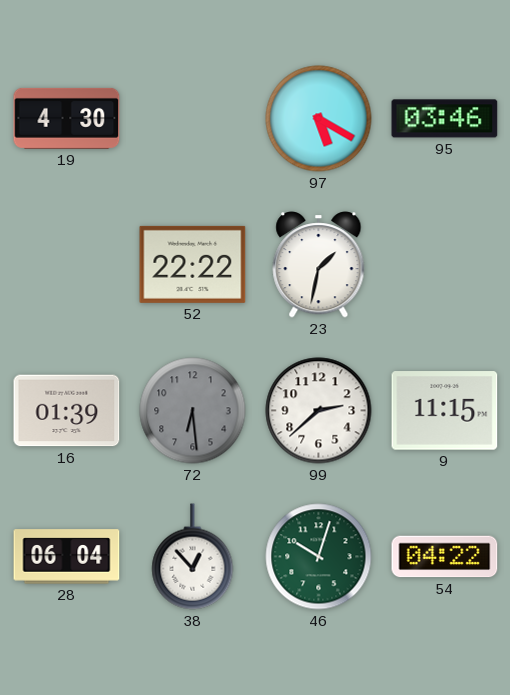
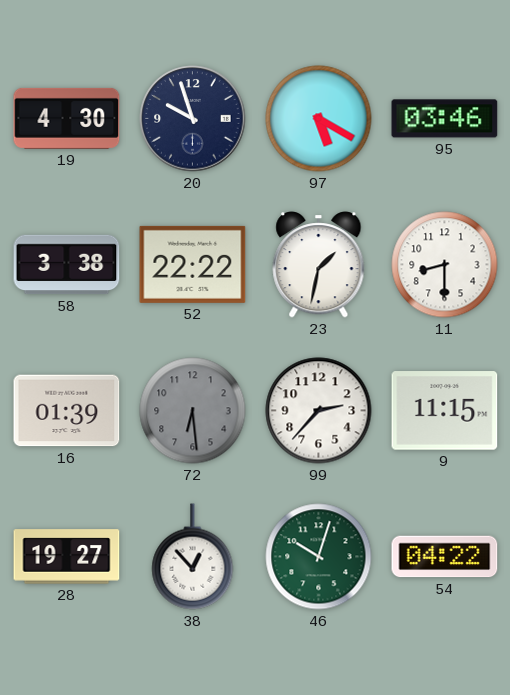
20: none -> 9:57 (193, 119)
58: none -> 3:38 (67, 265)
11: none -> 8:30 (445, 265)
99: 2:38 -> 2:37 (319, 411)
28: 06:04 -> 19:27 (67, 557)
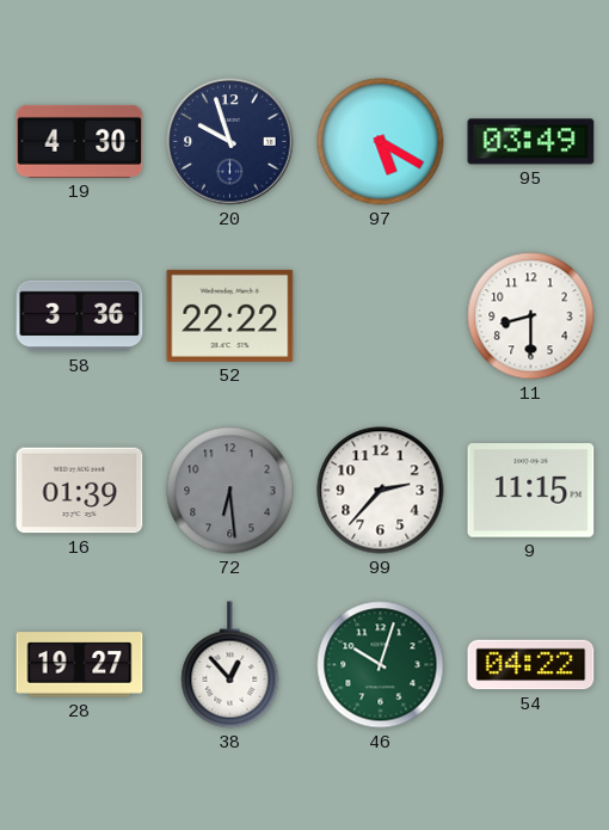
95: 03:46 -> 03:49 (531, 142)
58: 3:38 -> 3:36 (80, 316)
23: 1:32 -> none (319, 265)
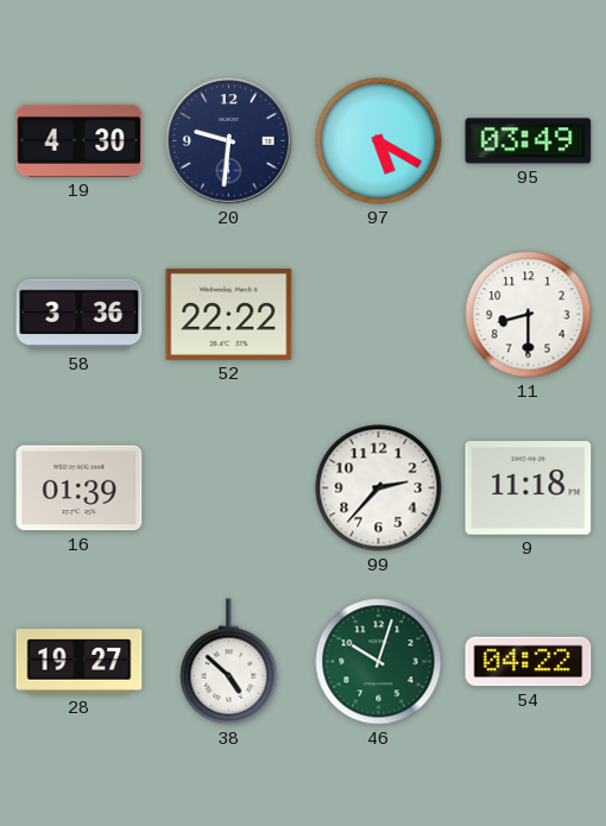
20: 9:57 -> 9:31 (229, 141)
72: 6:29 -> none (230, 491)
9: 11:15 -> 11:18 (529, 488)
38: 12:53 -> 4:52 (229, 662)
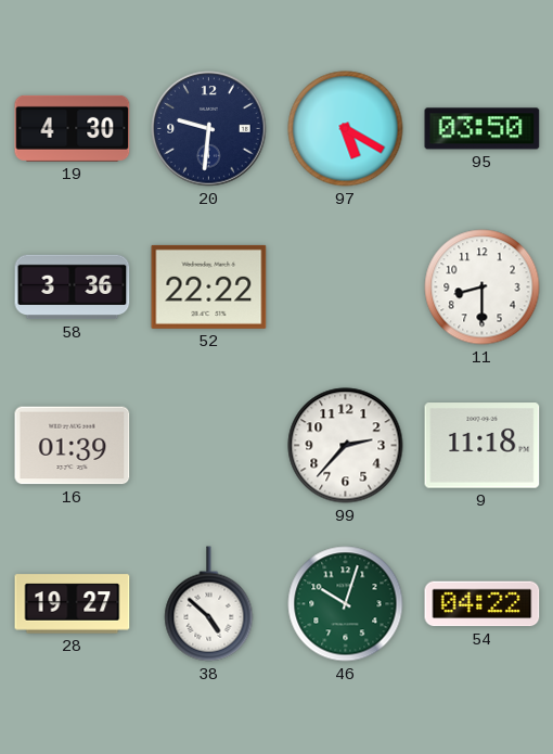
95: 03:49 -> 03:50 (483, 129)
